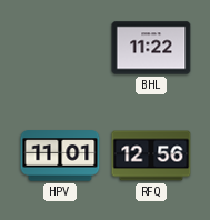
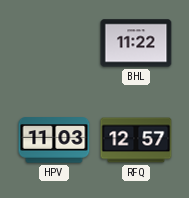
HPV: 11:01 -> 11:03 (54, 140)
RFQ: 12:56 -> 12:57 (136, 140)
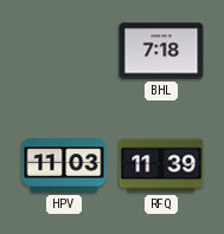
BHL: 11:22 -> 7:18 (161, 51)
RFQ: 12:57 -> 11:39 (161, 165)
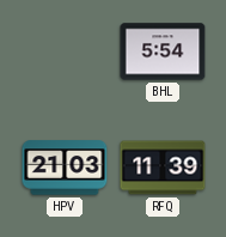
BHL: 7:18 -> 5:54 (163, 51)
HPV: 11:03 -> 21:03 (65, 168)
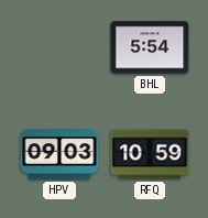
HPV: 21:03 -> 09:03 (59, 154)
RFQ: 11:39 -> 10:59 (150, 154)
